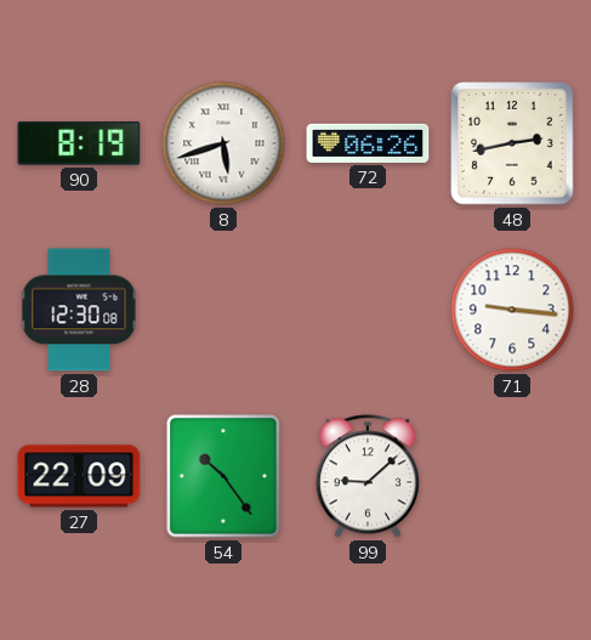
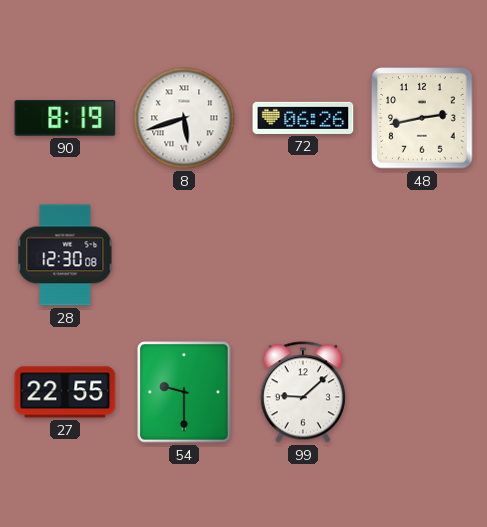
71: 9:16 -> none (512, 310)
27: 22:09 -> 22:55 (65, 392)
54: 10:24 -> 9:30 (184, 392)
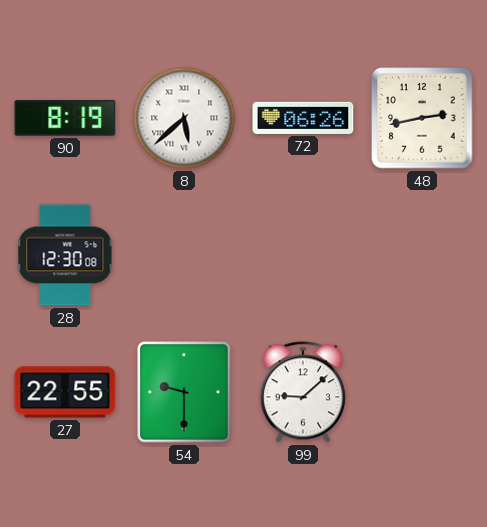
8: 5:42 -> 5:38 (184, 118)
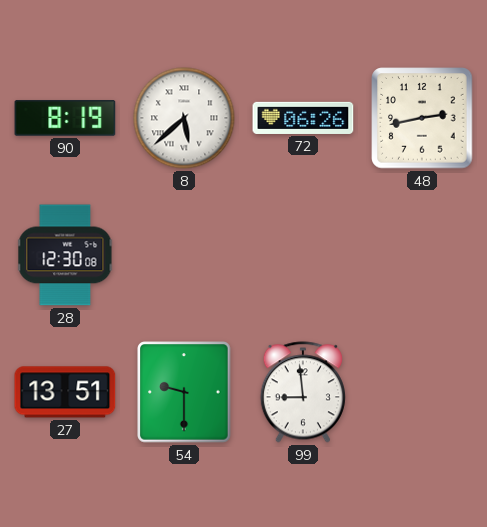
27: 22:55 -> 13:51 (65, 392)
99: 9:08 -> 8:59 (303, 392)
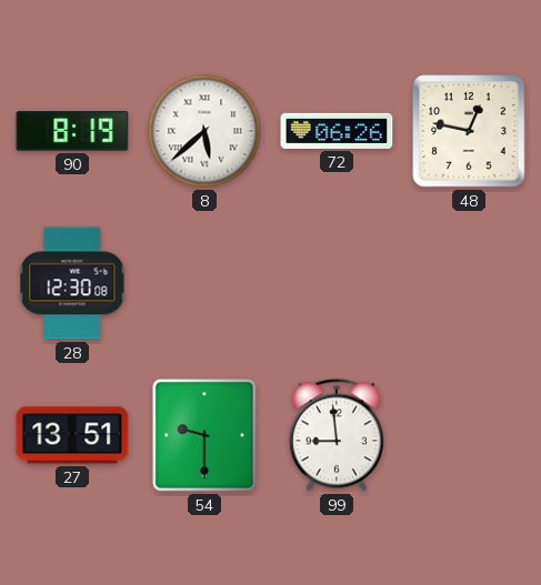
48: 2:43 -> 12:47 (469, 131)
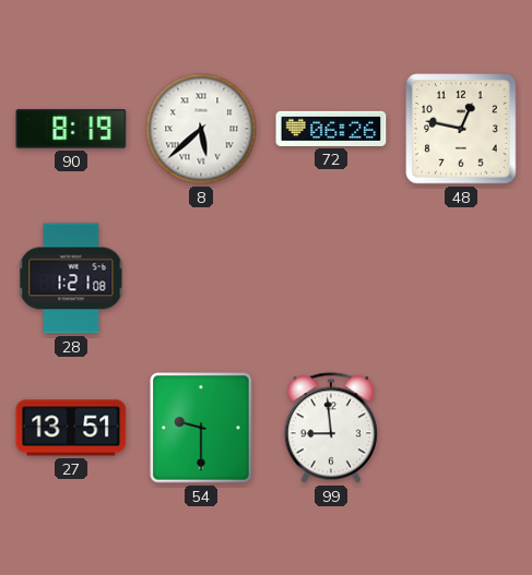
28: 12:30 -> 1:21 (71, 278)
